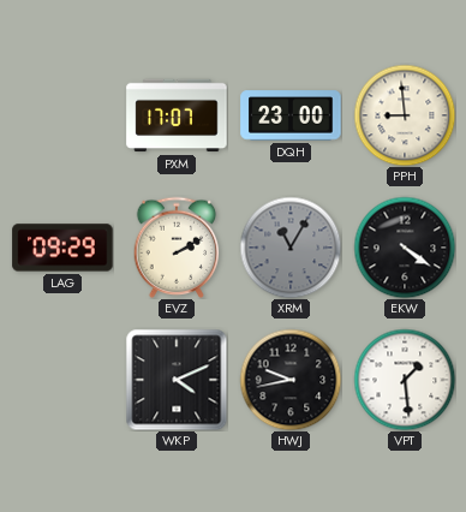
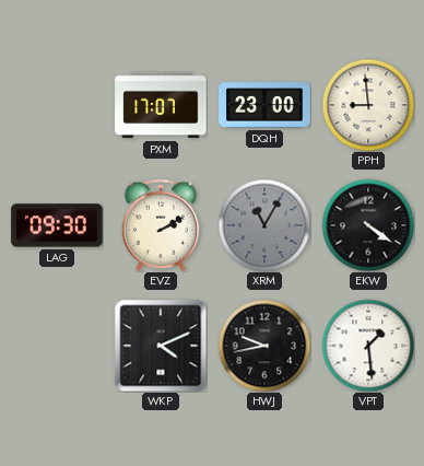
LAG: 09:29 -> 09:30 (57, 225)
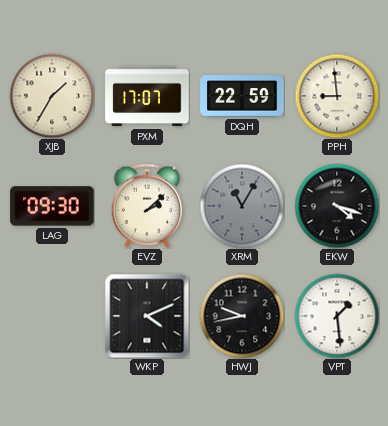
XJB: none -> 1:35 (52, 96)
DQH: 23:00 -> 22:59 (242, 96)
EVZ: 2:10 -> 2:08 (147, 205)
EKW: 4:21 -> 4:18 (337, 206)
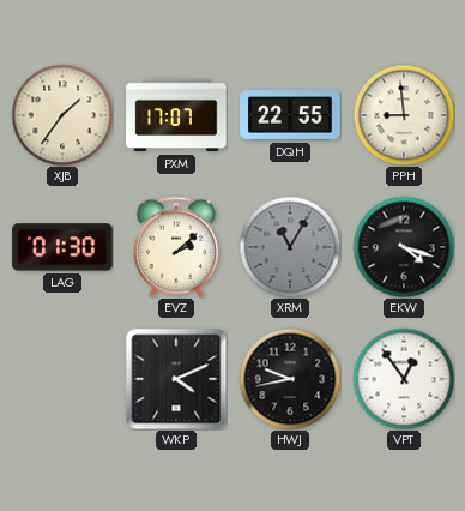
XJB: 1:35 -> 1:36 (62, 115)
DQH: 22:59 -> 22:55 (290, 115)
LAG: 09:30 -> 01:30 (62, 247)
VPT: 1:29 -> 12:54 (404, 379)
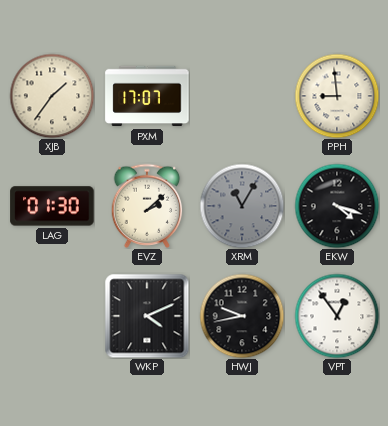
DQH: 22:55 -> none (290, 115)
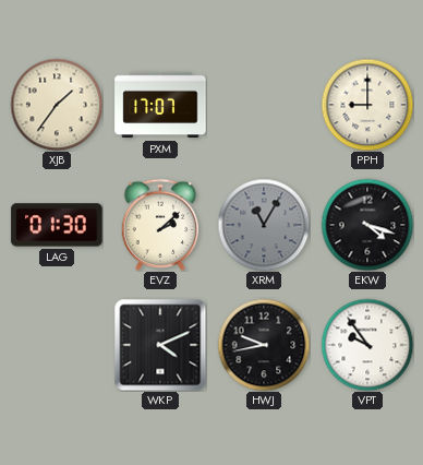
PPH: 8:59 -> 9:00 (367, 105)
VPT: 12:54 -> 9:54 (367, 345)
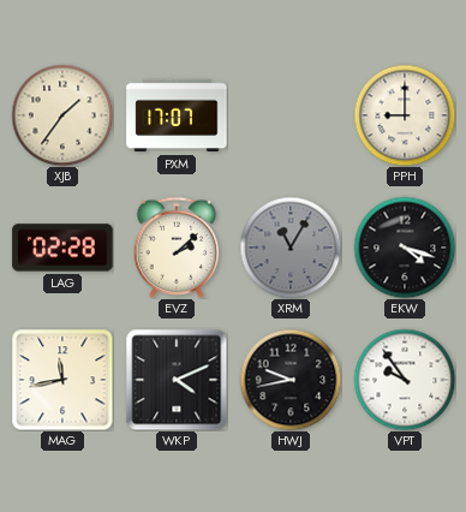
LAG: 01:30 -> 02:28 (62, 248)
MAG: none -> 11:43 (62, 380)
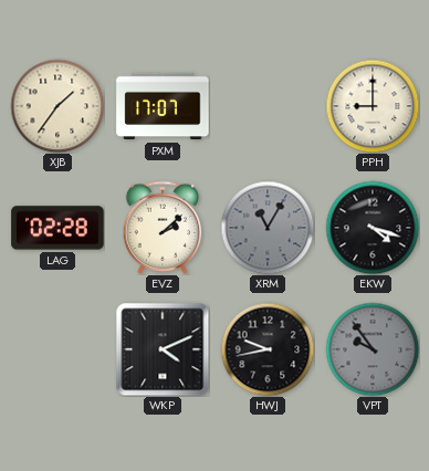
MAG: 11:43 -> none (62, 380)
VPT dial: white -> grey (373, 349)
